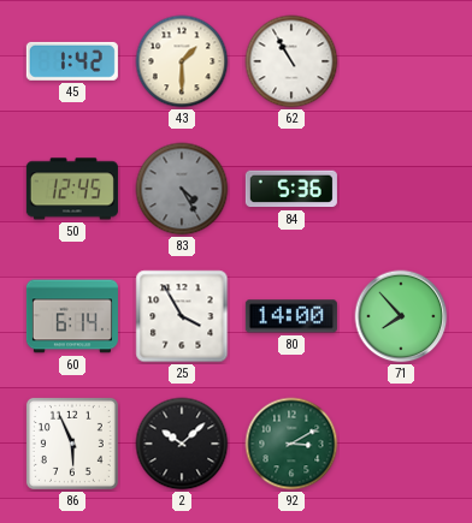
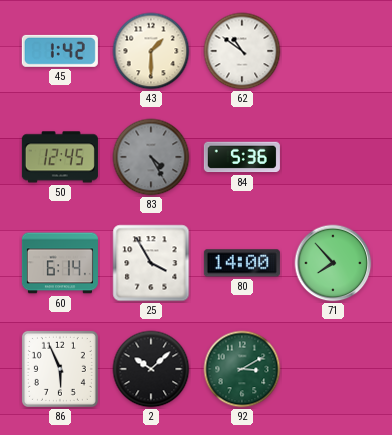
62: 10:55 -> 10:51 (242, 51)
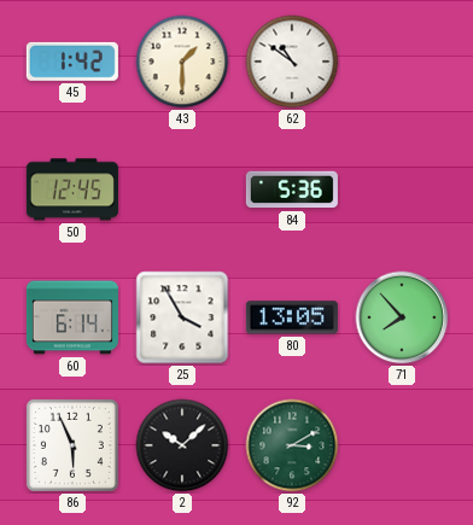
83: 4:25 -> none (151, 157)
80: 14:00 -> 13:05 (292, 317)
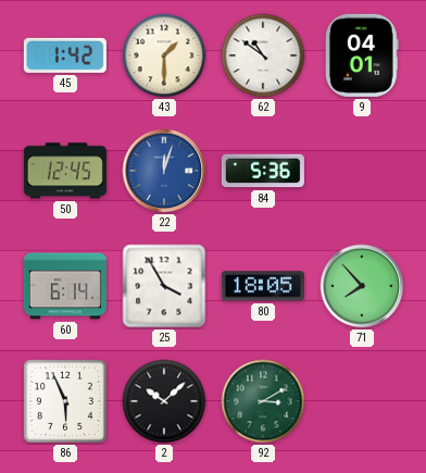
9: none -> 04:01 (362, 55)
22: none -> 12:03 (164, 171)
80: 13:05 -> 18:05 (263, 286)
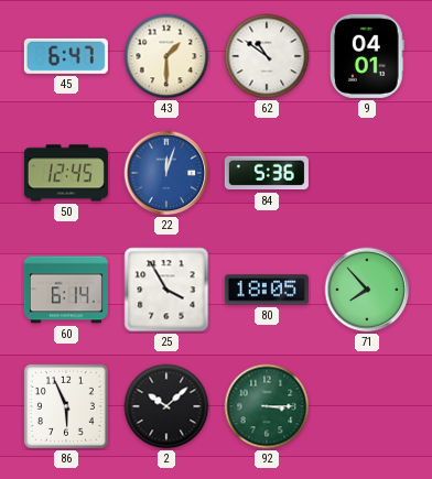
45: 1:42 -> 6:47 (66, 56)
92: 3:10 -> 3:15 (267, 406)
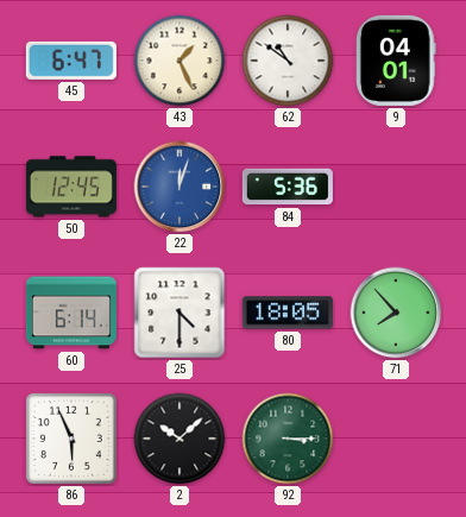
43: 1:30 -> 1:26 (180, 61)
25: 3:55 -> 4:30 (180, 313)
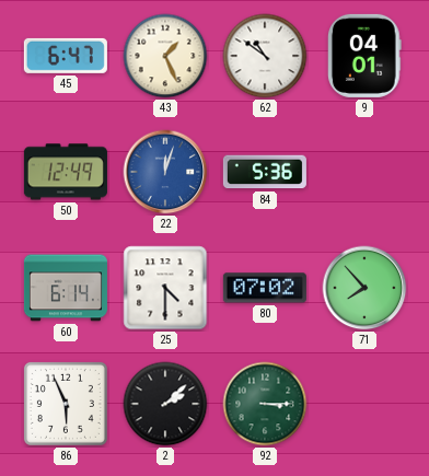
50: 12:45 -> 12:49 (66, 172)
80: 18:05 -> 07:02 (265, 288)
2: 10:08 -> 2:08 (165, 404)
